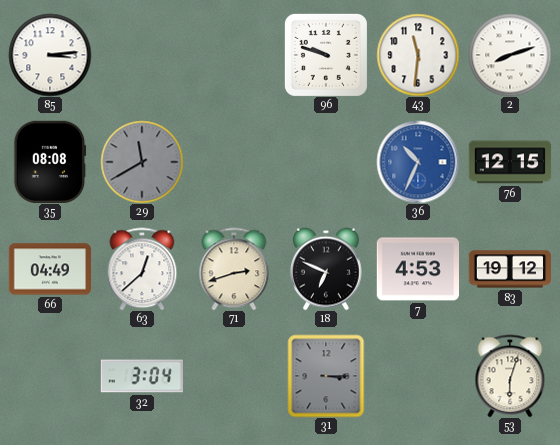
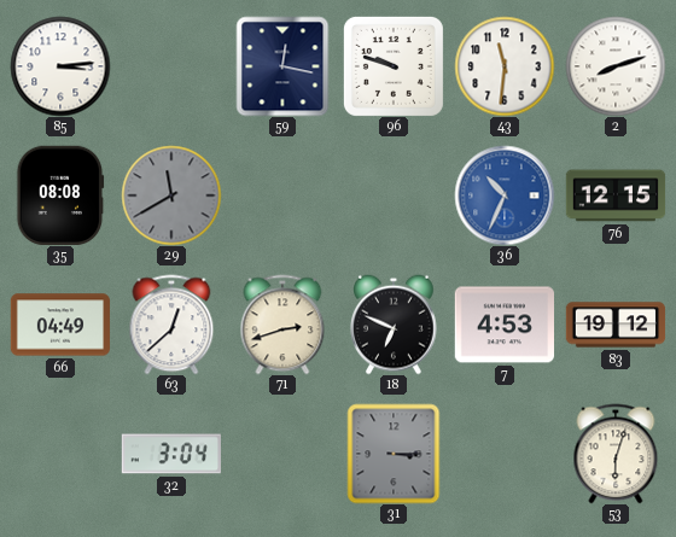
59: none -> 12:17 (282, 66)
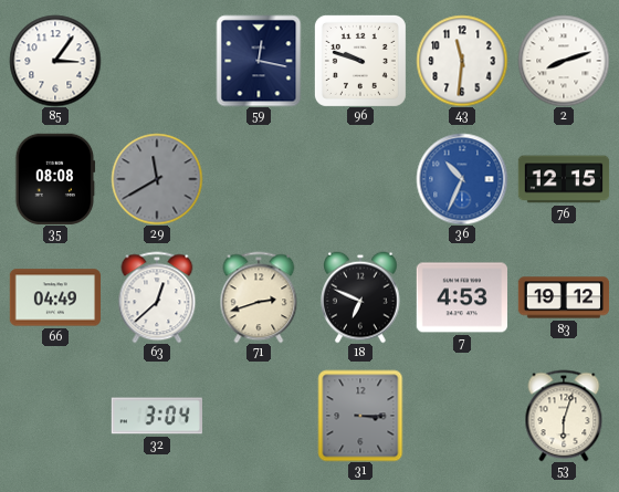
85: 3:14 -> 3:06 (55, 61)
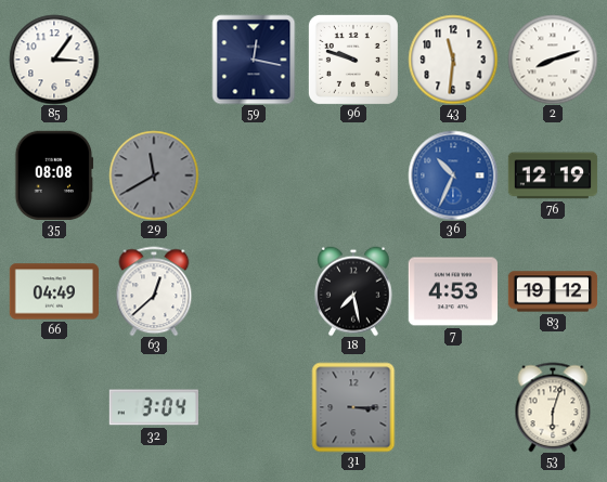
76: 12:15 -> 12:19 (553, 175)
71: 2:42 -> none (259, 297)
18: 6:49 -> 7:28 (354, 291)
